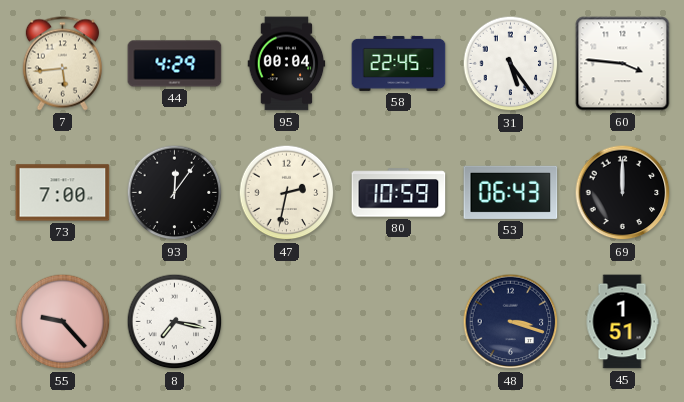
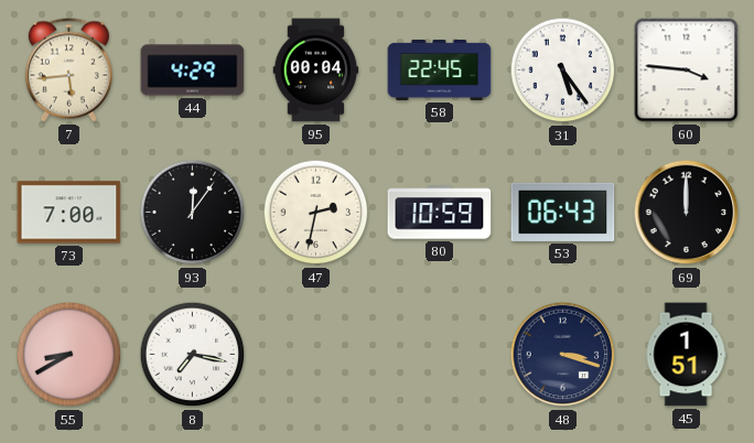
55: 9:23 -> 8:40 (69, 355)
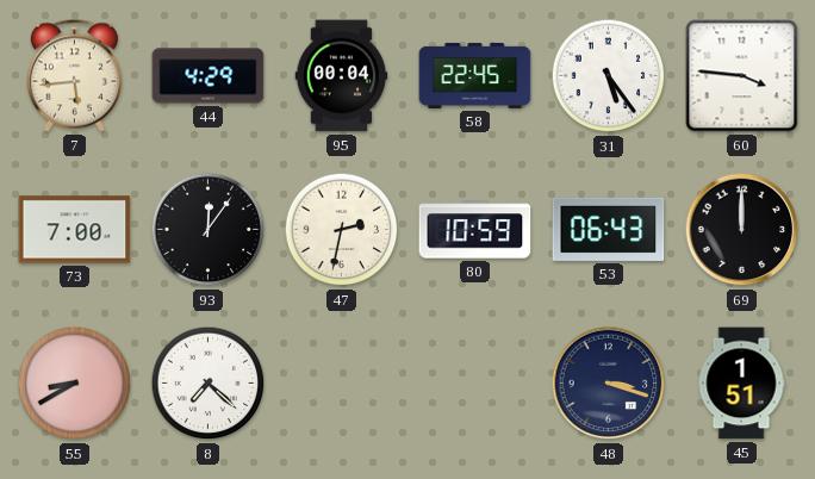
8: 7:17 -> 7:22 (209, 384)
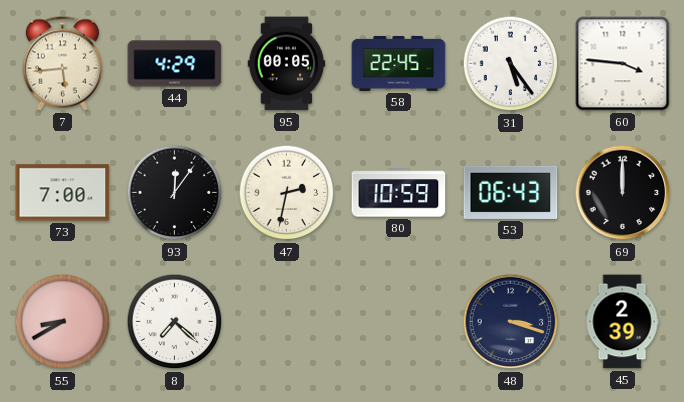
95: 00:04 -> 00:05 (287, 64)
45: 1:51 -> 2:39 (622, 322)
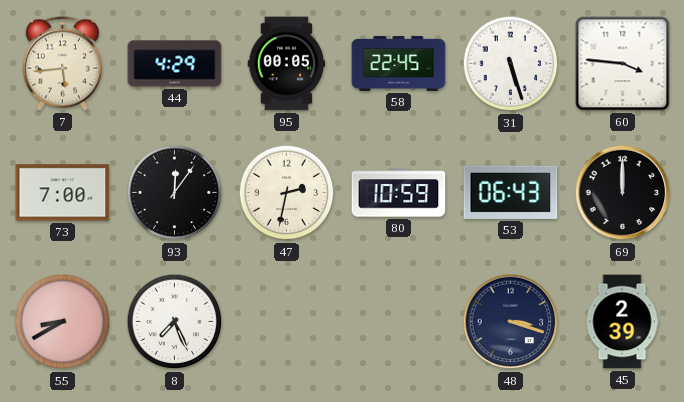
31: 5:24 -> 5:27 (511, 64)
8: 7:22 -> 7:26 (175, 322)
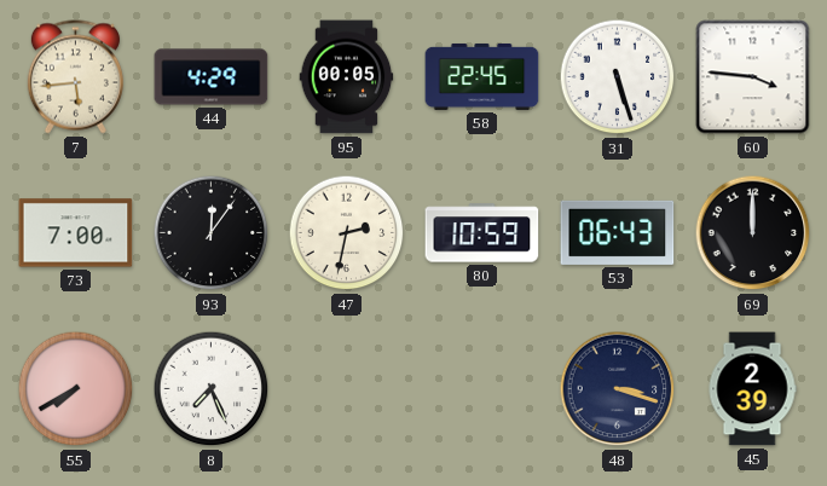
55: 8:40 -> 7:40 (76, 389)
